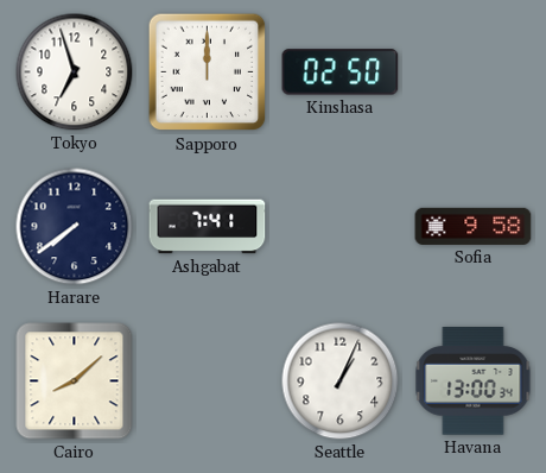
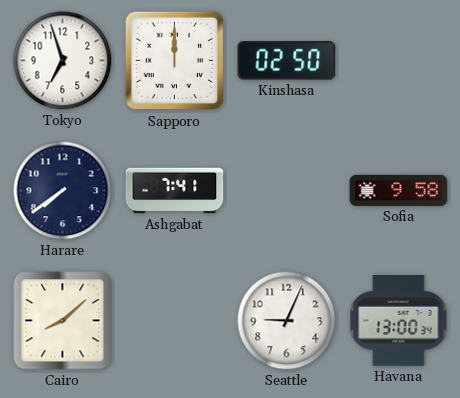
Seattle: 1:04 -> 9:04 (287, 321)
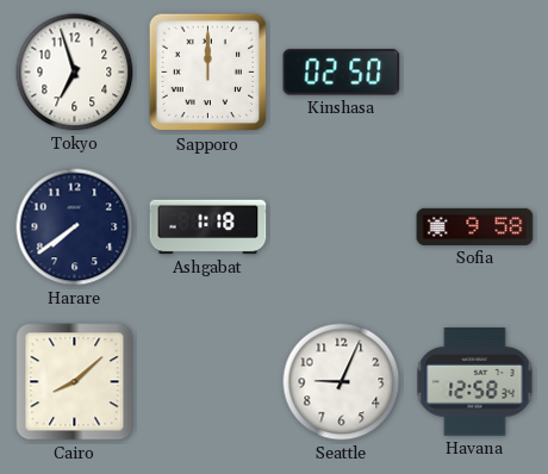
Ashgabat: 7:41 -> 1:18 (208, 227)
Havana: 13:00 -> 12:58 (475, 382)
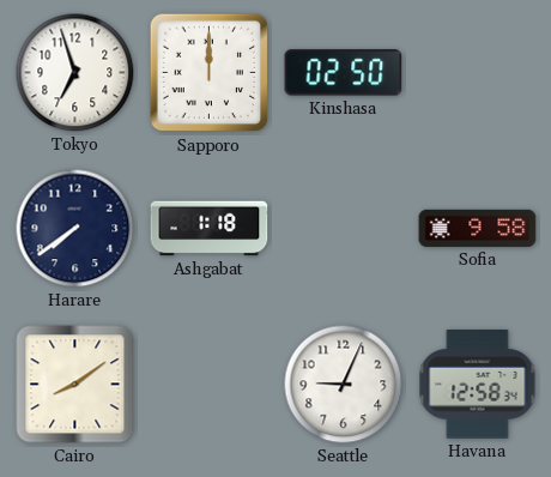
Cairo: 8:08 -> 8:09 (75, 385)
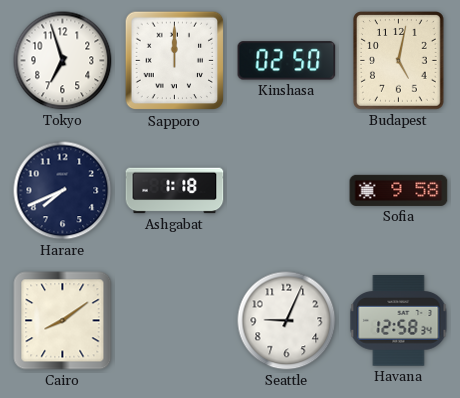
Budapest: none -> 5:02 (399, 61)
Harare: 7:39 -> 7:41 (63, 191)
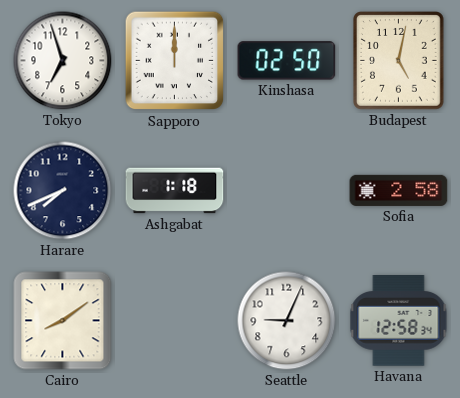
Sofia: 9:58 -> 2:58 (399, 190)
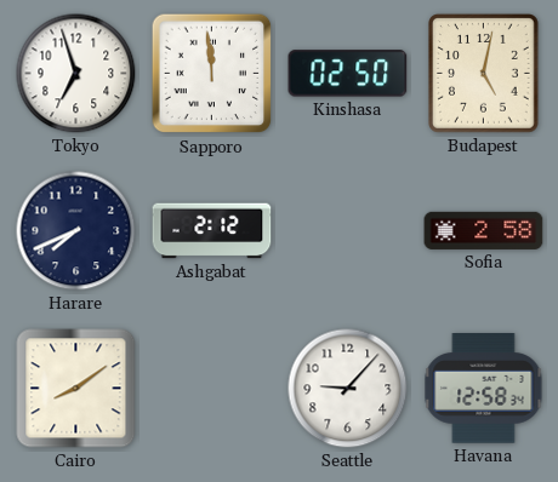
Sapporo: 12:00 -> 11:59 (212, 74)
Ashgabat: 1:18 -> 2:12 (212, 231)
Seattle: 9:04 -> 9:07 (348, 389)
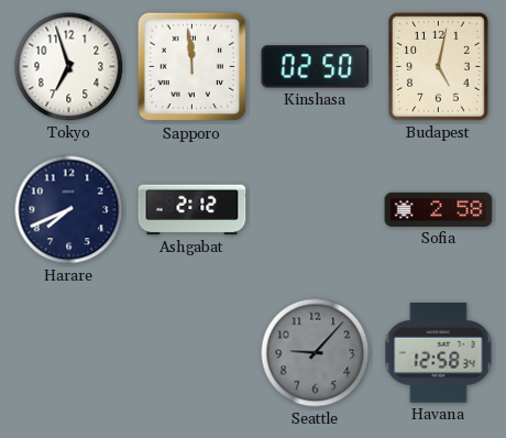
Cairo: 8:09 -> none (76, 389)
Seattle dial: white -> grey (316, 353)
